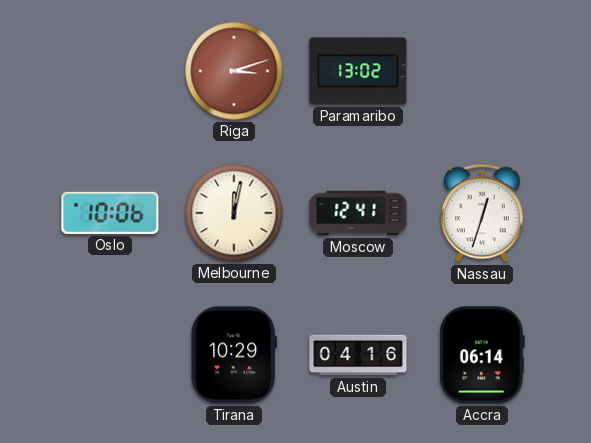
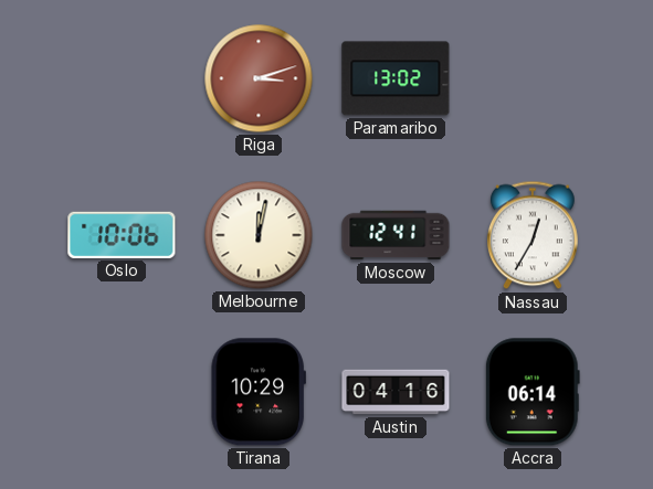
Nassau: 12:33 -> 12:35 (533, 235)
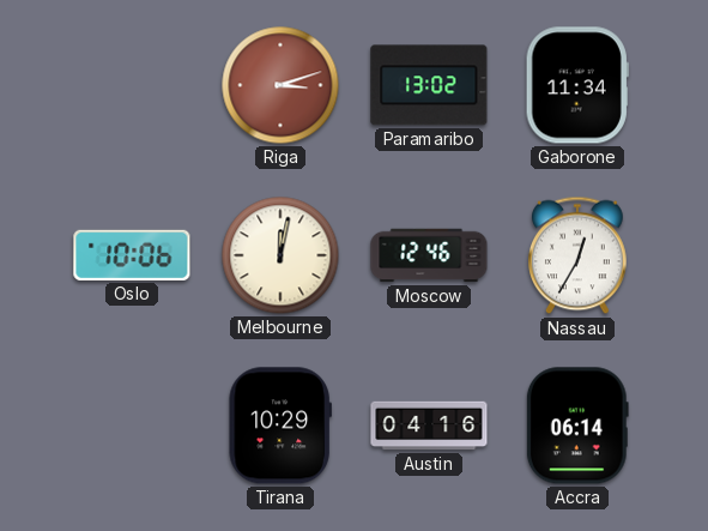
Gaborone: none -> 11:34 (577, 85)
Moscow: 12:41 -> 12:46 (429, 255)
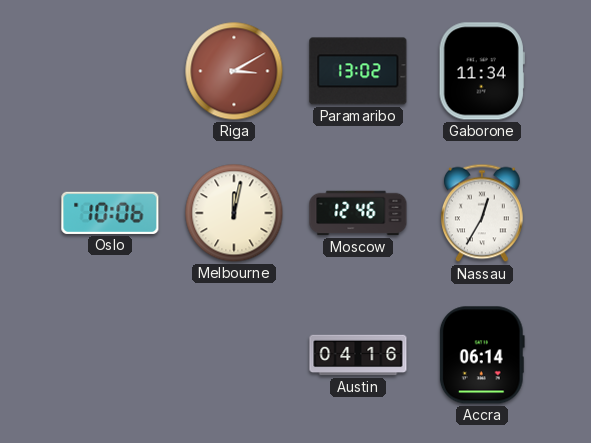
Riga: 3:12 -> 3:10 (234, 71)
Tirana: 10:29 -> none (280, 426)
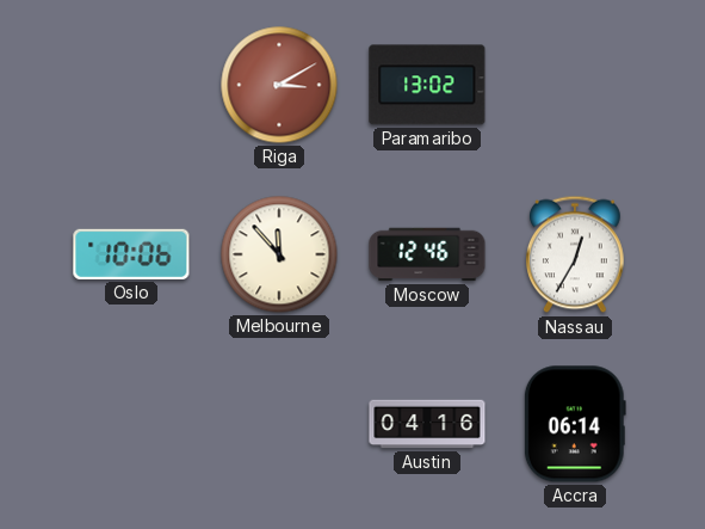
Gaborone: 11:34 -> none (482, 71)
Melbourne: 12:02 -> 11:53 (279, 254)
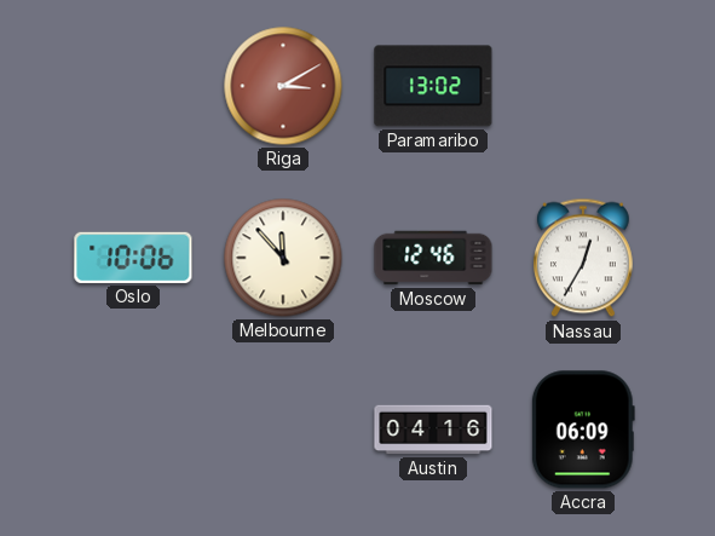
Accra: 06:14 -> 06:09 (583, 430)
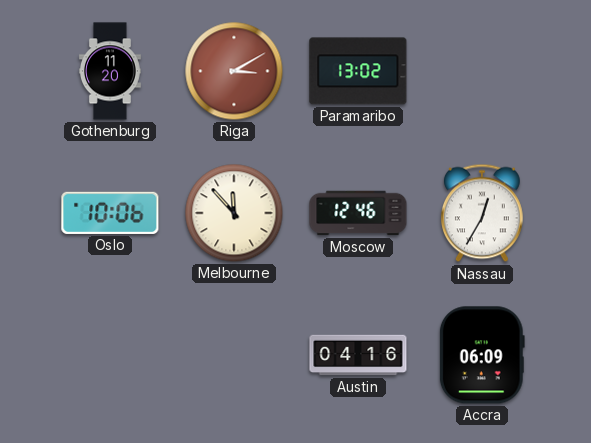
Gothenburg: none -> 11:20 (110, 71)
